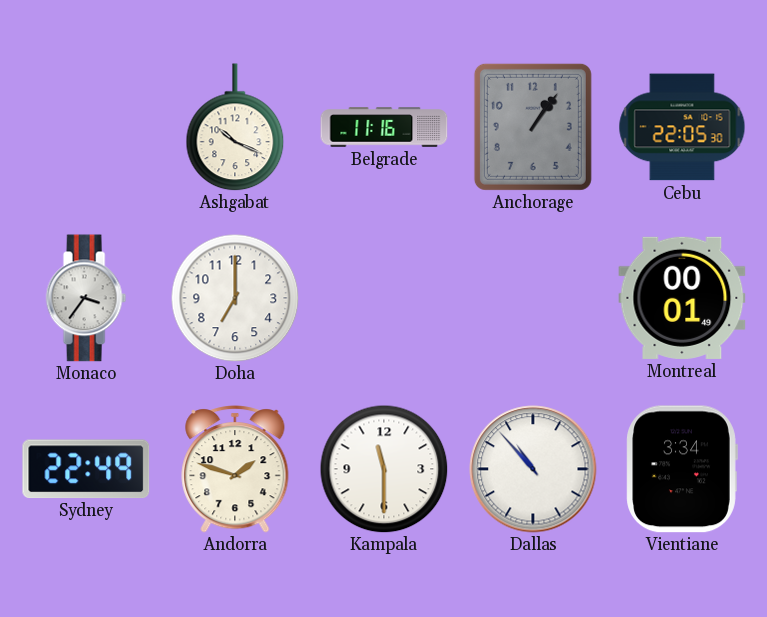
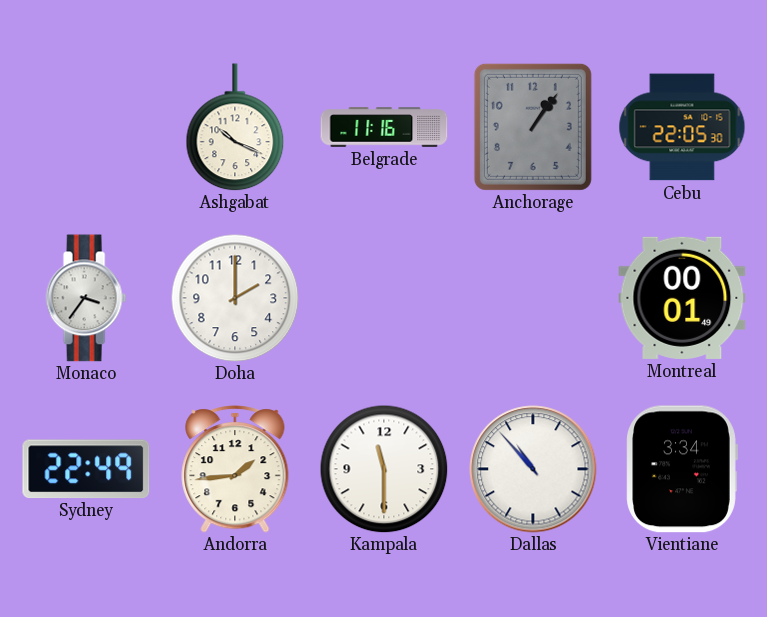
Doha: 7:00 -> 2:00 (235, 298)
Andorra: 1:48 -> 1:44 (235, 469)
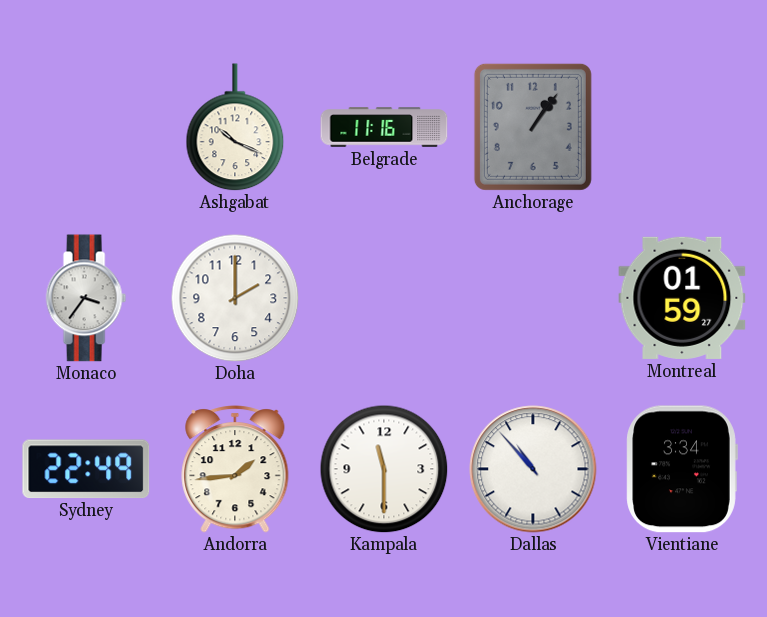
Cebu: 22:05 -> none (682, 127)
Montreal: 00:01 -> 01:59 (682, 298)
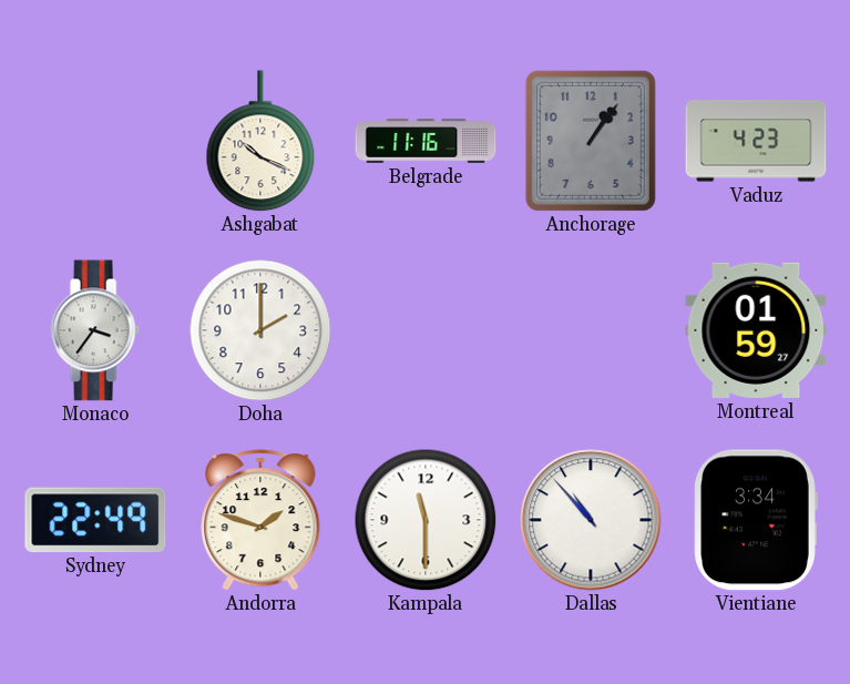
Vaduz: none -> 4:23 (756, 141)
Andorra: 1:44 -> 1:48 (260, 520)
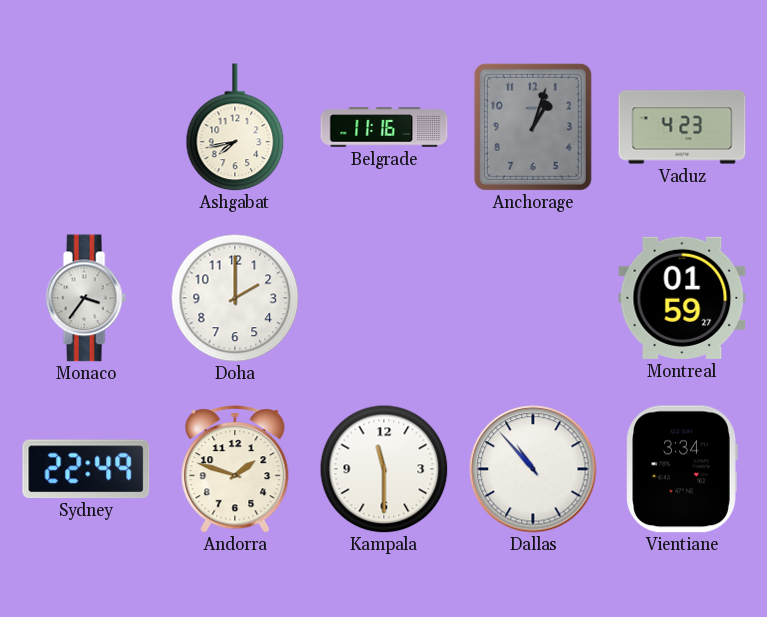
Ashgabat: 10:19 -> 7:43 (235, 127)
Anchorage: 1:06 -> 1:03 (533, 127)
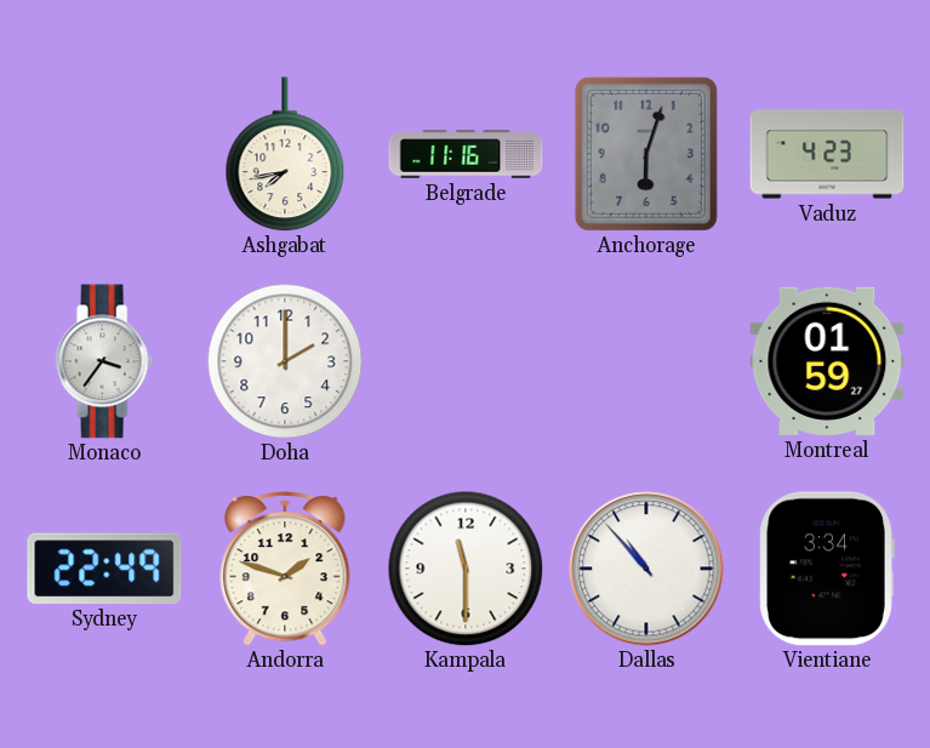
Anchorage: 1:03 -> 6:03 (646, 154)
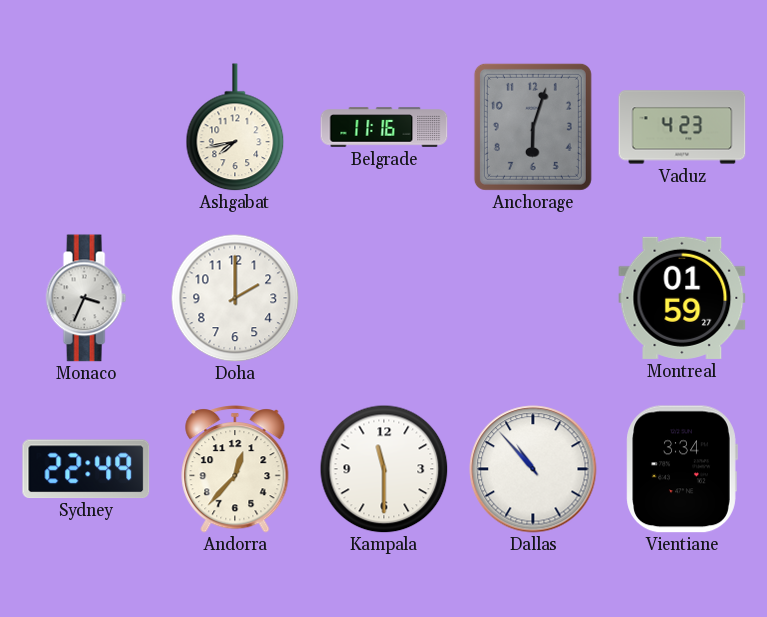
Monaco: 3:36 -> 3:34 (86, 298)
Andorra: 1:48 -> 12:37 (235, 469)
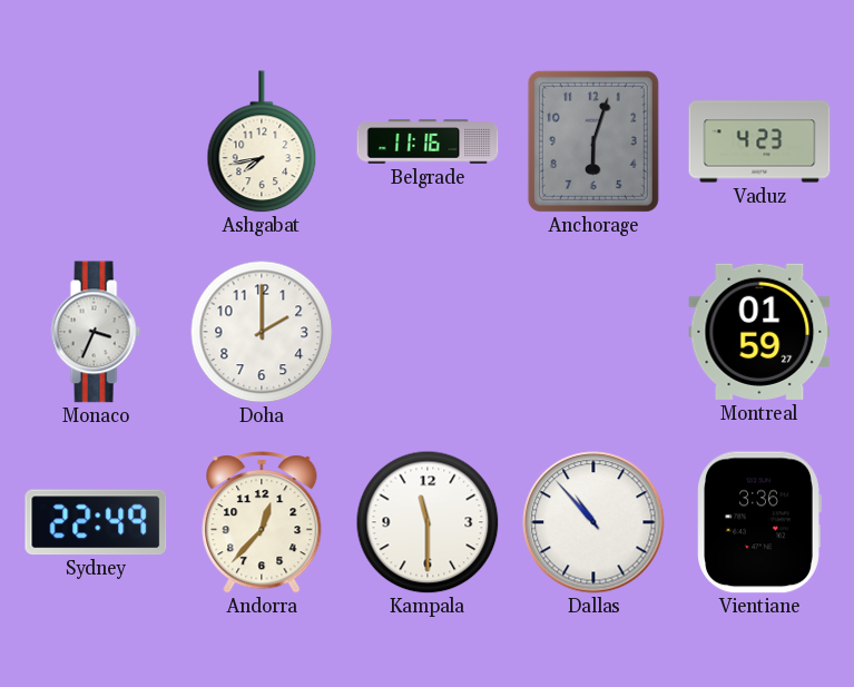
Vientiane: 3:34 -> 3:36 (759, 522)
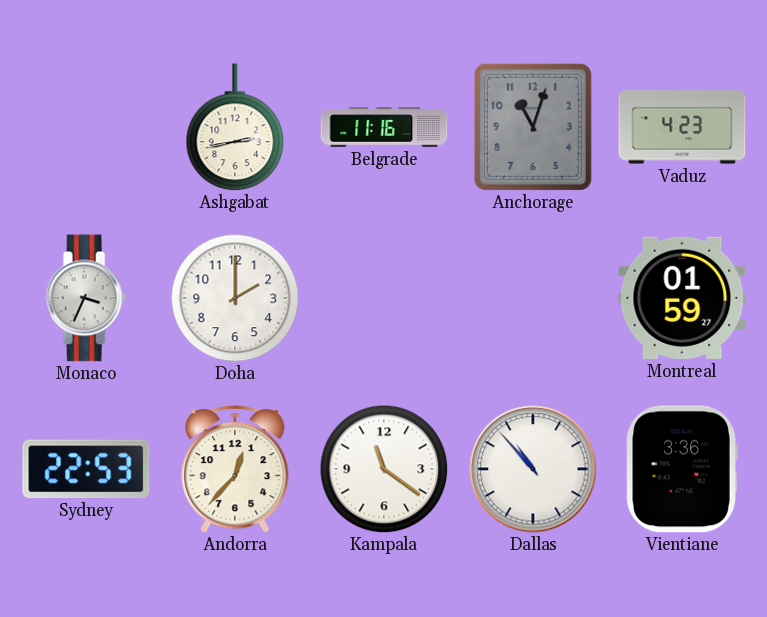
Ashgabat: 7:43 -> 2:43 (235, 127)
Anchorage: 6:03 -> 11:03 (533, 127)
Sydney: 22:49 -> 22:53 (86, 469)
Kampala: 11:30 -> 11:21 (384, 469)
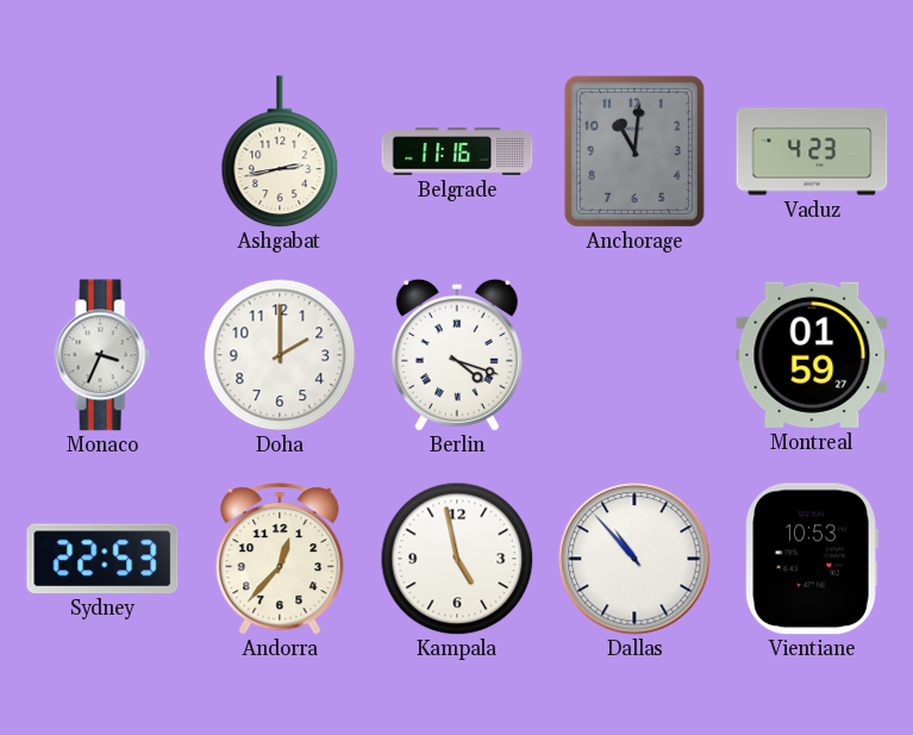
Anchorage: 11:03 -> 11:01 (634, 151)
Berlin: none -> 4:18 (457, 355)
Kampala: 11:21 -> 4:58 (457, 559)
Vientiane: 3:36 -> 10:53 (812, 559)
